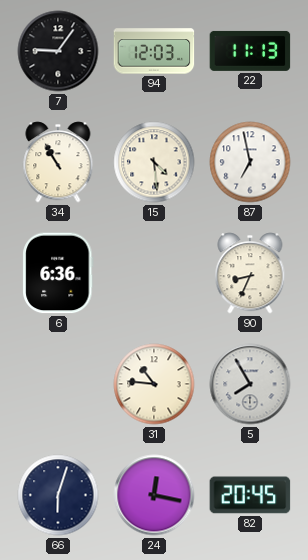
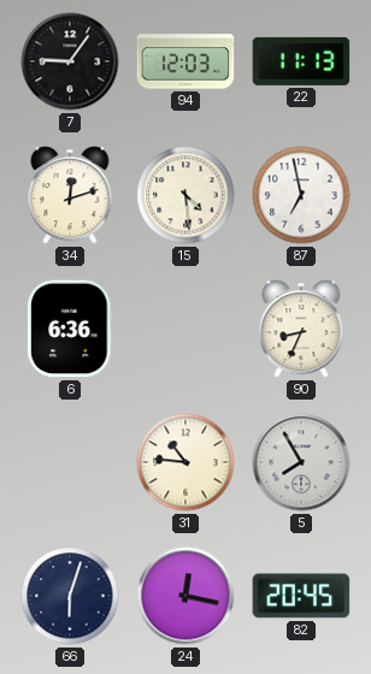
34: 10:55 -> 12:12 (70, 195)
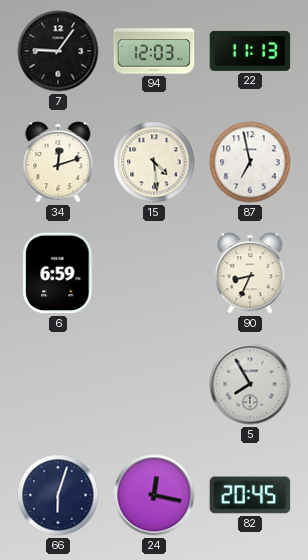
6: 6:36 -> 6:59 (58, 273)
31: 10:46 -> none (185, 462)
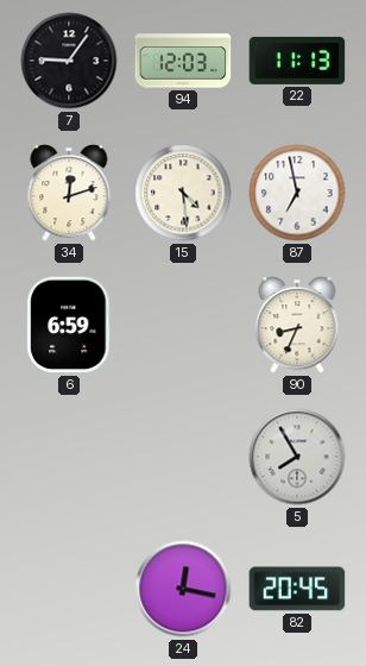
66: 6:03 -> none (58, 495)
